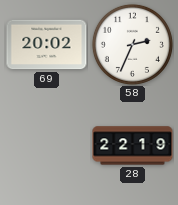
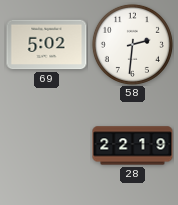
69: 20:02 -> 5:02 (47, 45)
58: 2:34 -> 2:31 (132, 44)
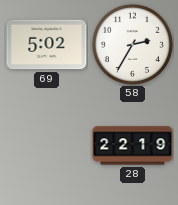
58: 2:31 -> 2:35 (132, 44)
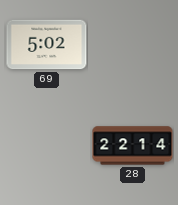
58: 2:35 -> none (132, 44)
28: 22:19 -> 22:14 (133, 146)
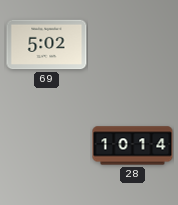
28: 22:14 -> 10:14 (133, 146)
